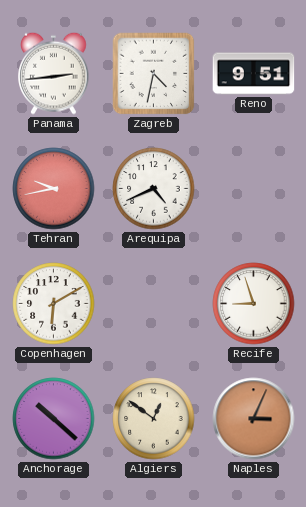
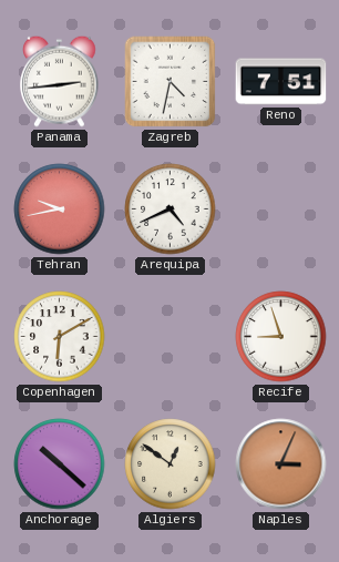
Reno: 9:51 -> 7:51 (281, 82)
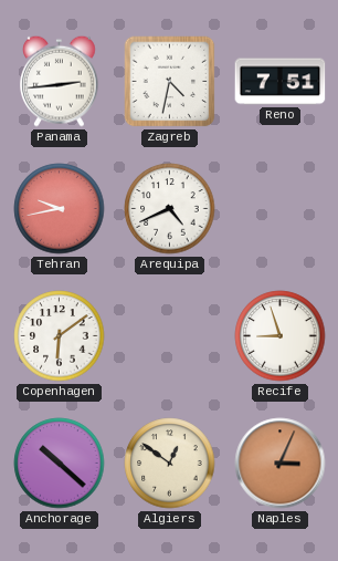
Copenhagen: 6:10 -> 6:09 (60, 336)
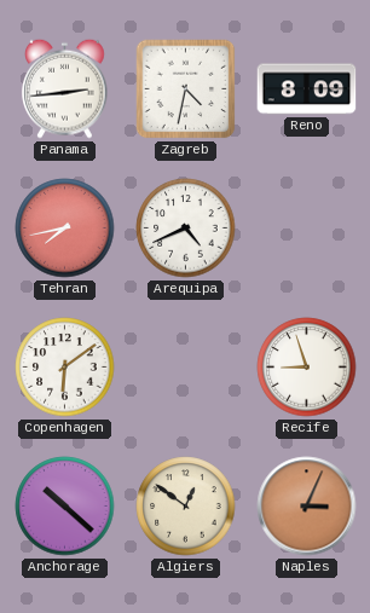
Reno: 7:51 -> 8:09 (307, 89)
Tehran: 9:43 -> 7:43 (65, 229)
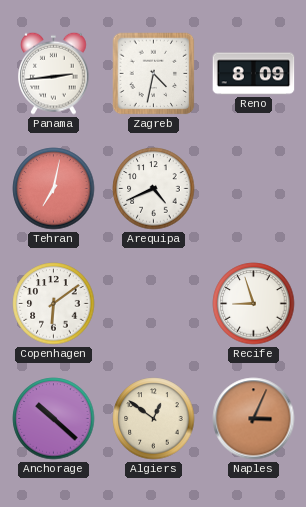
Tehran: 7:43 -> 7:02 (54, 189)
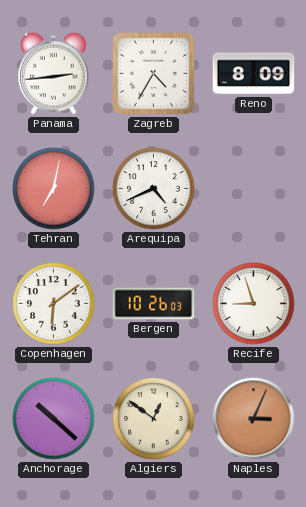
Zagreb: 4:32 -> 4:35 (154, 74)
Bergen: none -> 10:26 (154, 304)
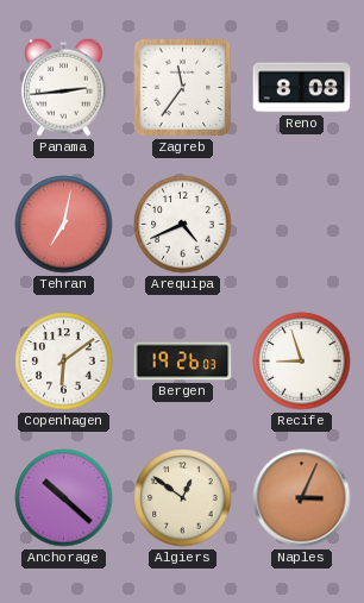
Zagreb: 4:35 -> 11:36 (183, 88)
Reno: 8:09 -> 8:08 (302, 88)
Bergen: 10:26 -> 19:26 (183, 362)
